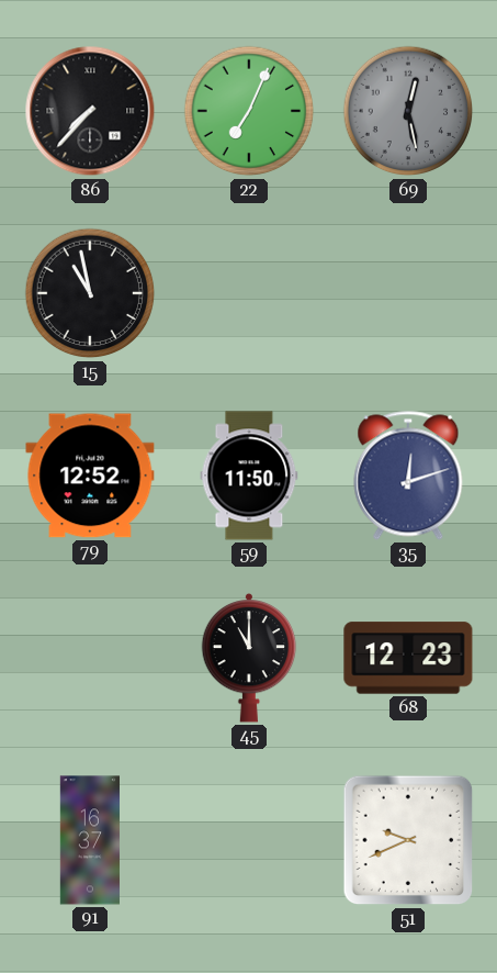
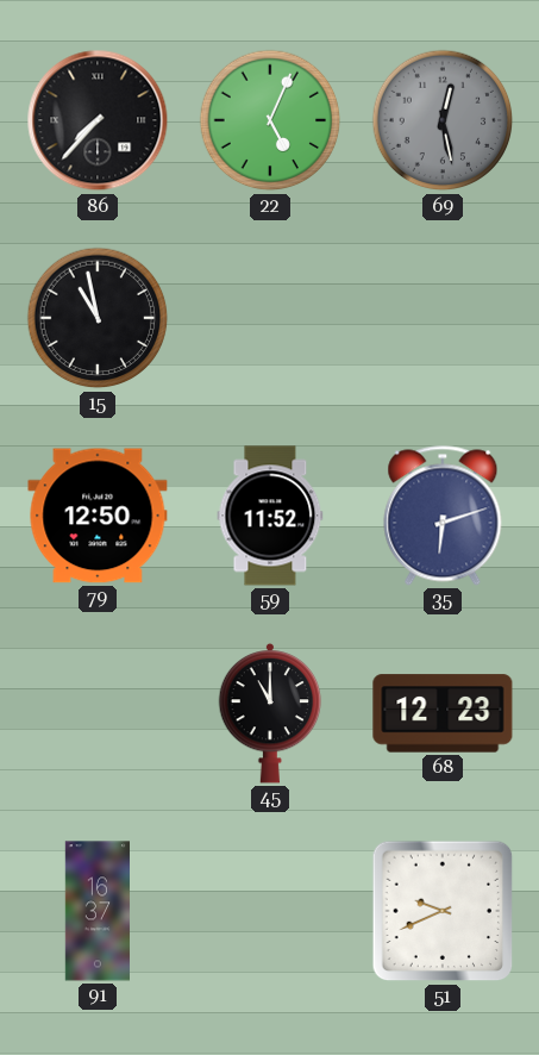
22: 7:04 -> 5:04 (270, 120)
79: 12:52 -> 12:50 (98, 516)
59: 11:50 -> 11:52 (270, 516)
35: 12:12 -> 6:12 (443, 516)
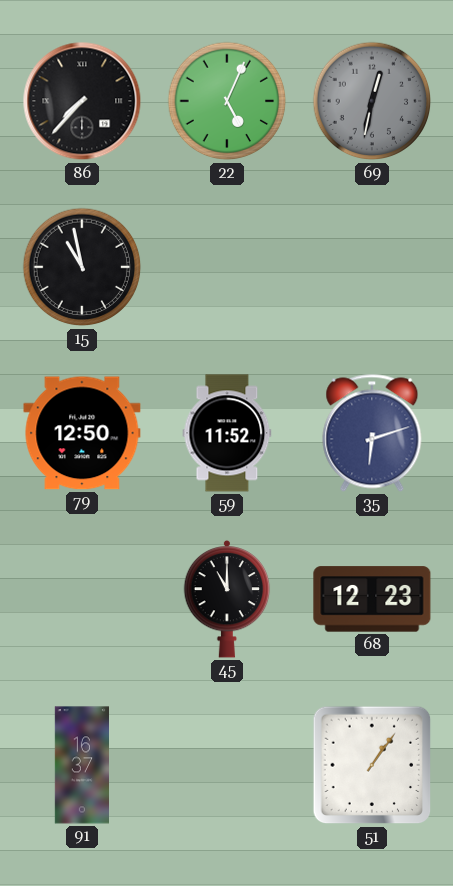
69: 12:28 -> 12:32 (372, 101)
51: 9:41 -> 1:06 (372, 765)
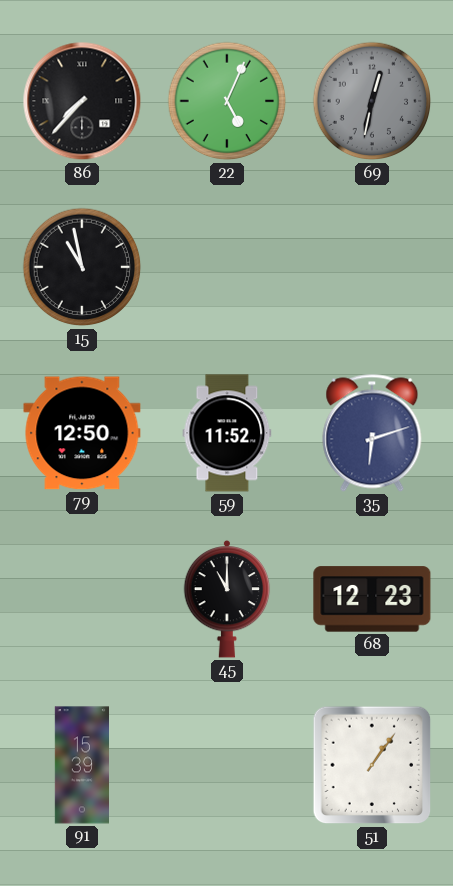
91: 16:37 -> 15:39 (81, 765)
